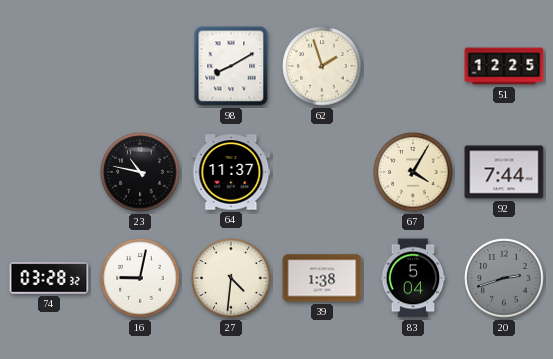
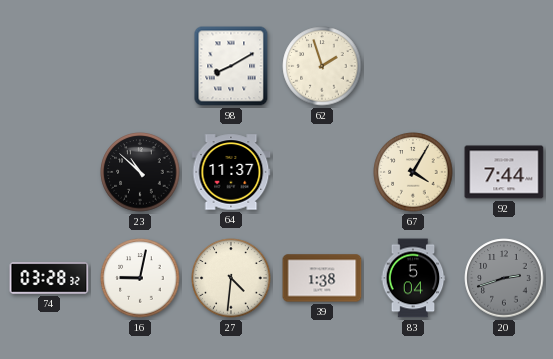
51: 12:25 -> none (504, 66)
23: 10:47 -> 10:52 (140, 172)
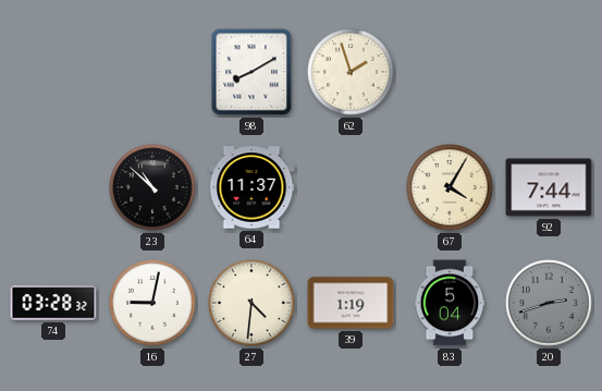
39: 1:38 -> 1:19 (351, 303)
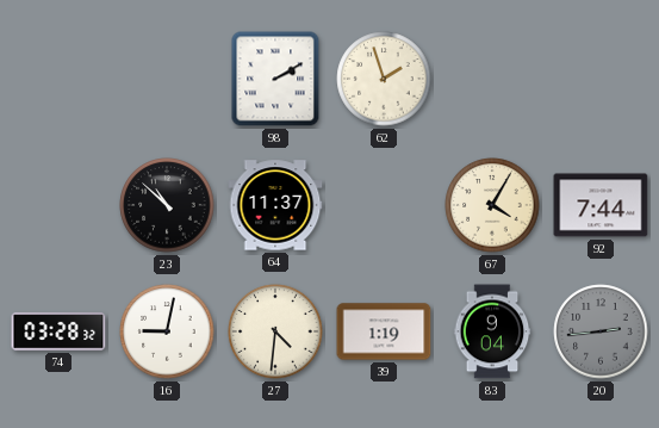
98: 8:10 -> 2:10 (275, 79)
83: 5:04 -> 9:04 (492, 331)
20: 2:42 -> 2:44 (601, 331)
